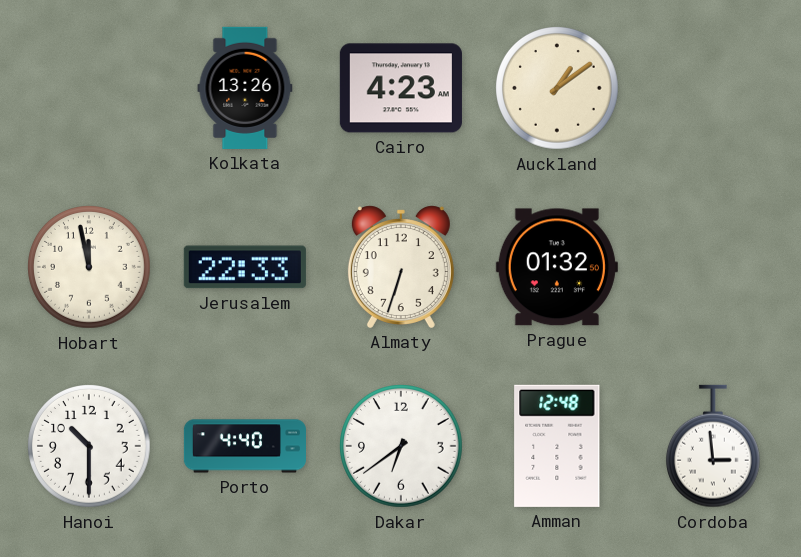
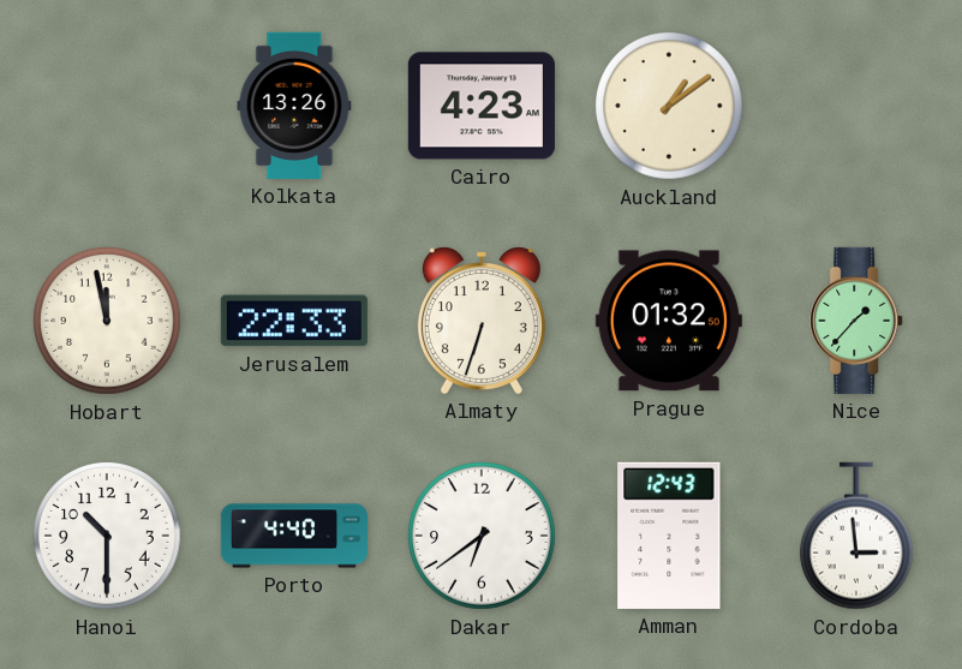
Nice: none -> 1:37 (858, 321)
Amman: 12:48 -> 12:43 (669, 536)
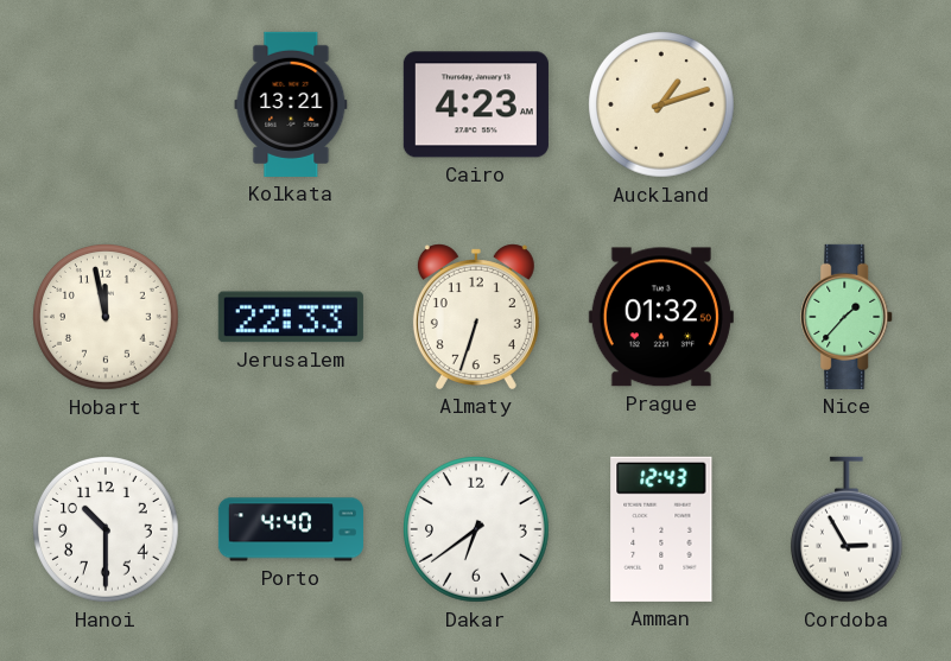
Kolkata: 13:26 -> 13:21 (291, 104)
Auckland: 1:09 -> 1:12 (662, 106)
Cordoba: 2:59 -> 2:55 (847, 529)
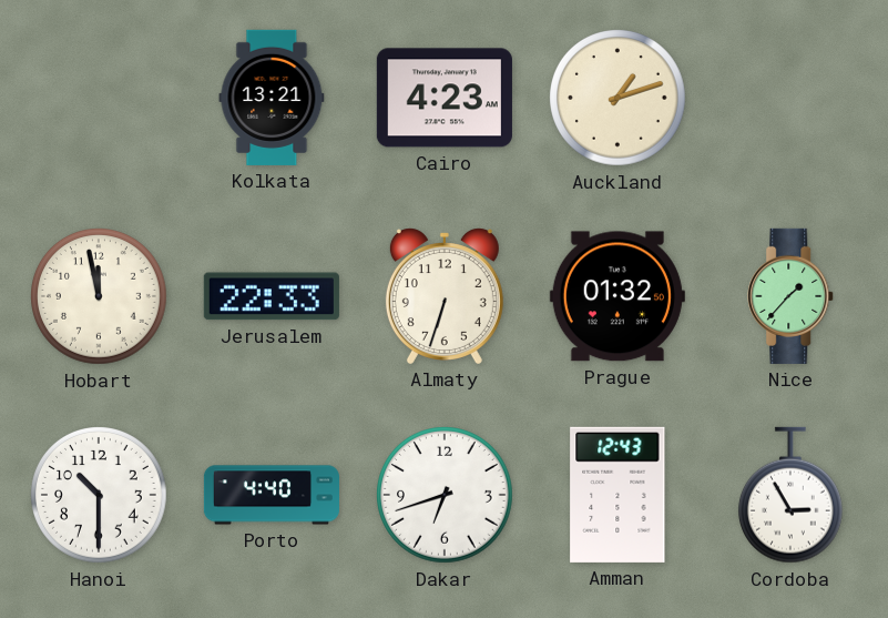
Dakar: 6:39 -> 6:42 (446, 496)
